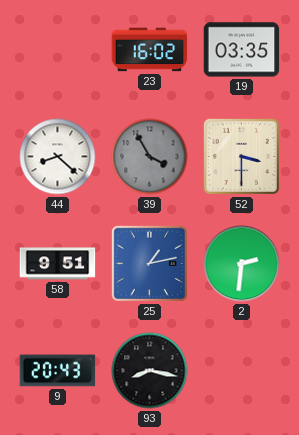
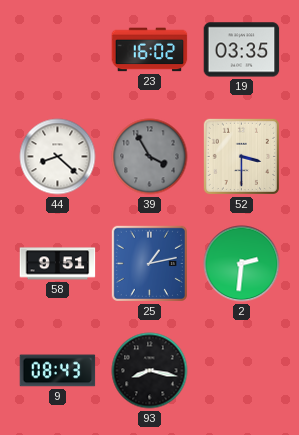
9: 20:43 -> 08:43 (58, 371)
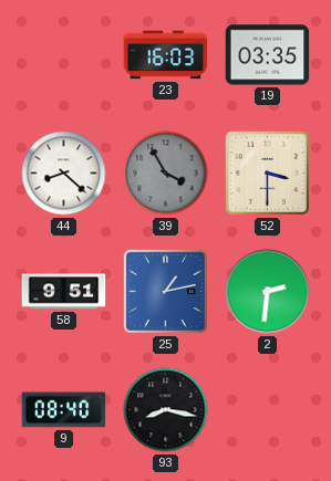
23: 16:02 -> 16:03 (166, 55)
9: 08:43 -> 08:40 (64, 410)
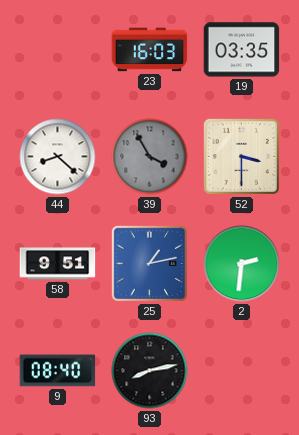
93: 8:17 -> 8:13 (150, 371)
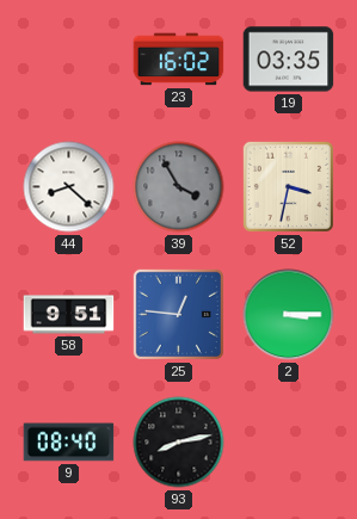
23: 16:03 -> 16:02 (179, 60)
52: 3:30 -> 3:32 (288, 186)
25: 1:13 -> 12:46 (178, 314)
2: 2:31 -> 3:15 (289, 315)
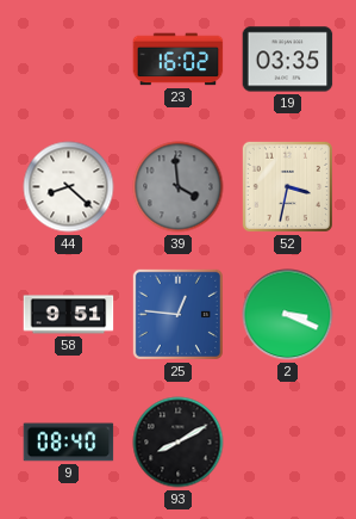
39: 3:55 -> 3:59 (179, 187)
2: 3:15 -> 3:19 (288, 315)
93: 8:13 -> 8:10 (179, 443)
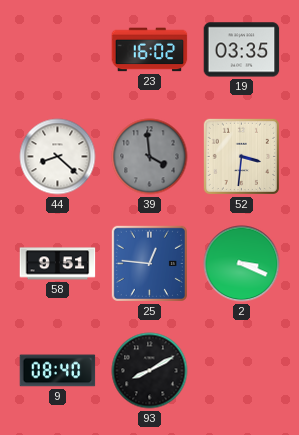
52: 3:32 -> 3:31 (241, 156)
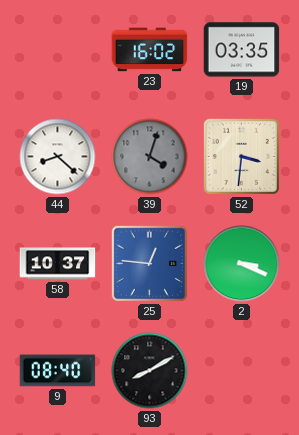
39: 3:59 -> 4:03 (150, 157)
58: 9:51 -> 10:37 (58, 264)
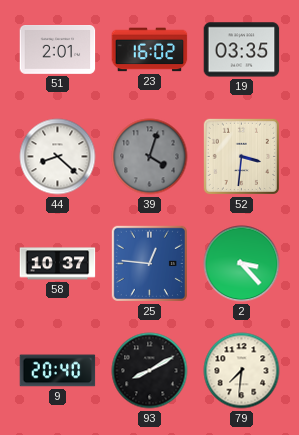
51: none -> 2:01 (58, 50)
2: 3:19 -> 3:23 (242, 264)
9: 08:40 -> 20:40 (58, 371)
79: none -> 7:31 (242, 371)
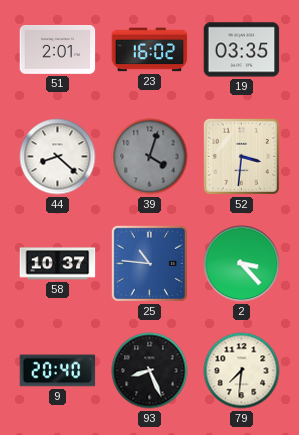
25: 12:46 -> 10:46 (149, 263)
93: 8:10 -> 8:26 (150, 371)
